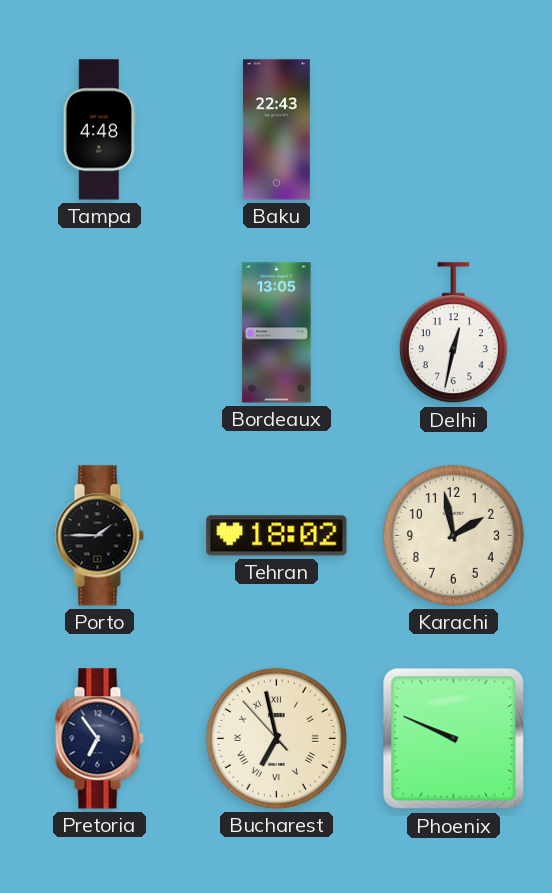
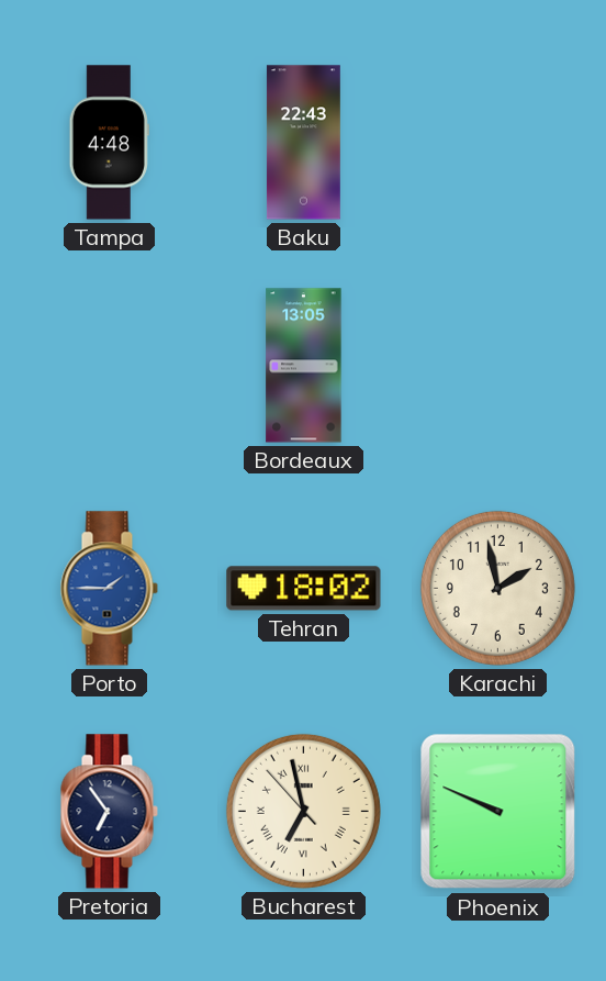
Delhi: 12:32 -> none (453, 333)
Porto dial: black -> blue (109, 589)
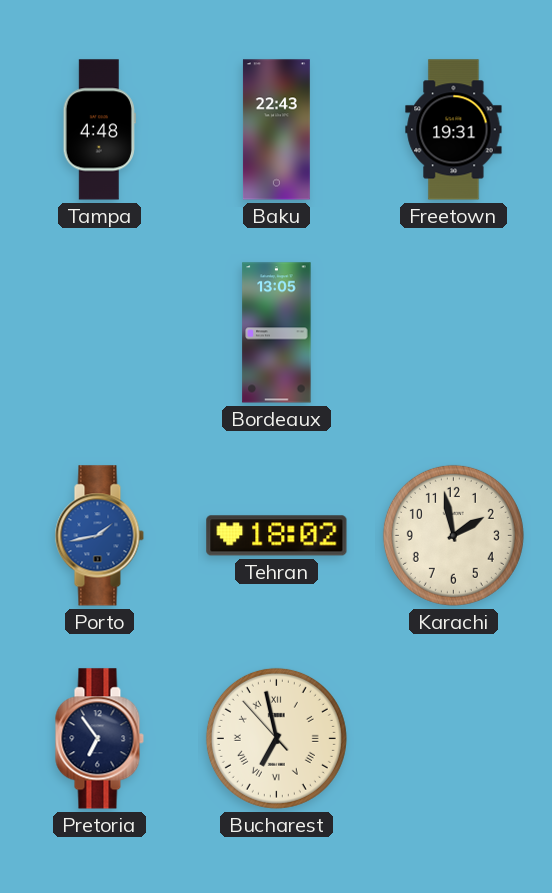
Freetown: none -> 19:31 (454, 130)
Porto: 1:45 -> 1:43 (99, 536)
Phoenix: 9:49 -> none (498, 812)
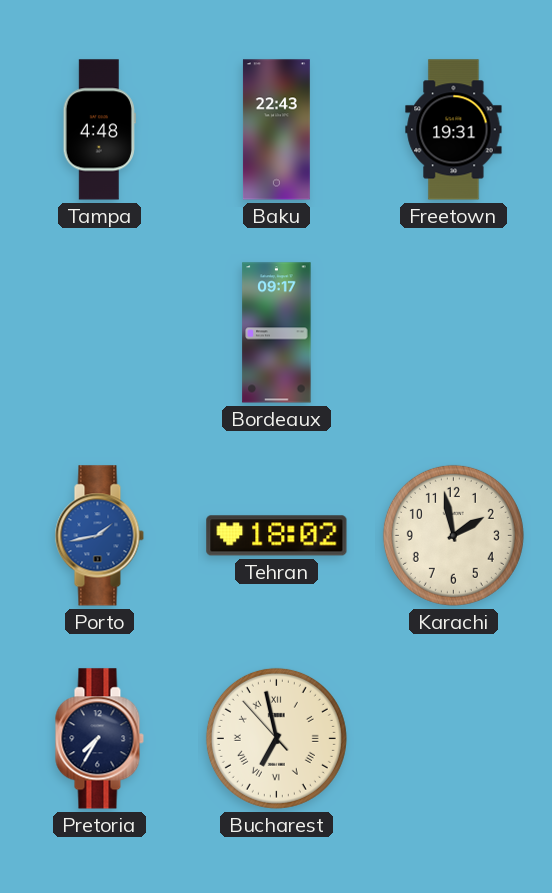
Bordeaux: 13:05 -> 09:17 (277, 333)
Pretoria: 6:54 -> 7:35 (99, 739)
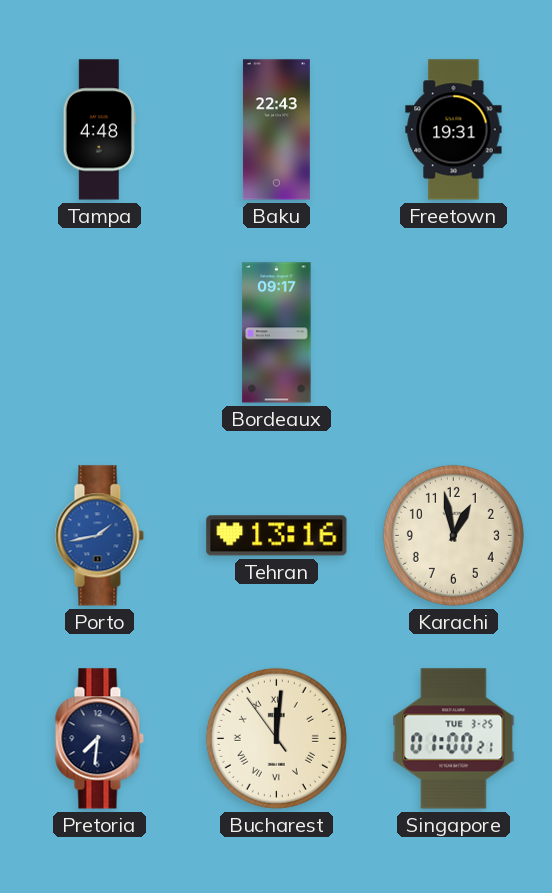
Tehran: 18:02 -> 13:16 (277, 536)
Karachi: 1:58 -> 12:58 (453, 535)
Pretoria: 7:35 -> 7:31 (99, 739)
Bucharest: 6:57 -> 12:00 (276, 738)
Singapore: none -> 01:00 (454, 739)
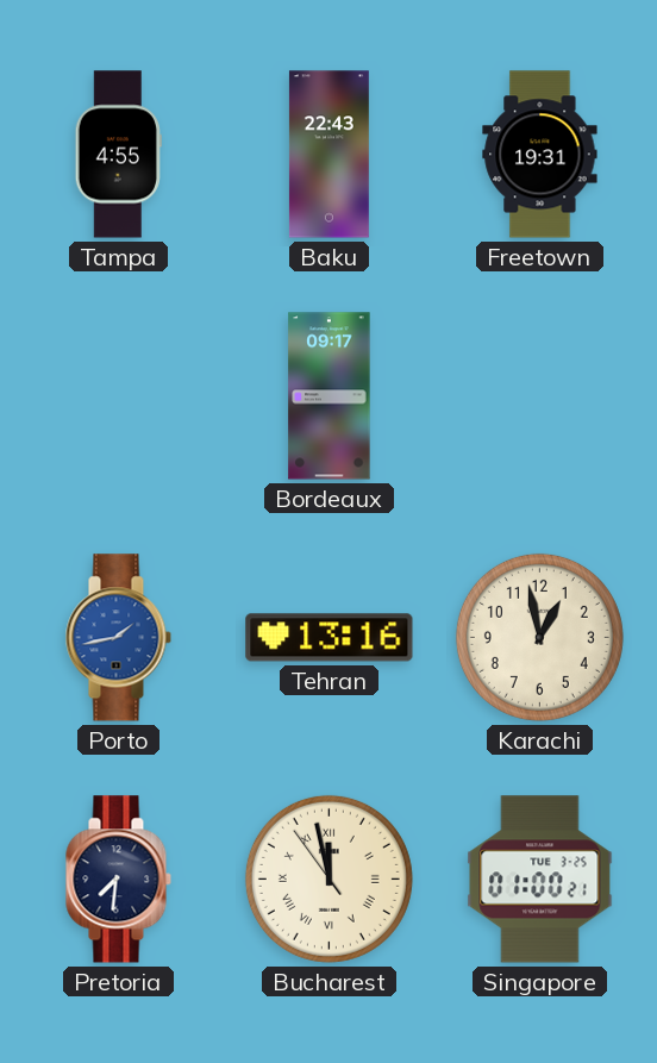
Tampa: 4:48 -> 4:55 (118, 155)
Bucharest: 12:00 -> 11:57 (328, 878)
